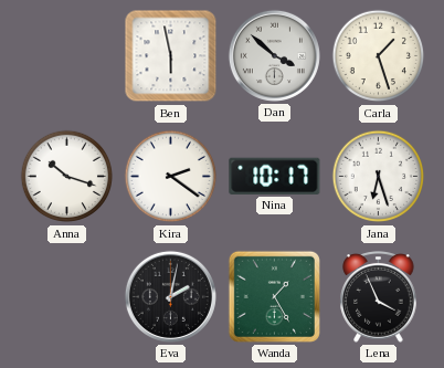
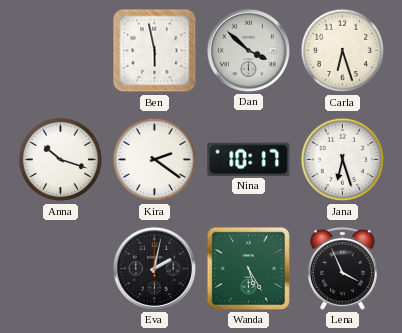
Carla: 1:27 -> 6:27 (343, 51)
Wanda: 1:25 -> 5:25 (248, 268)
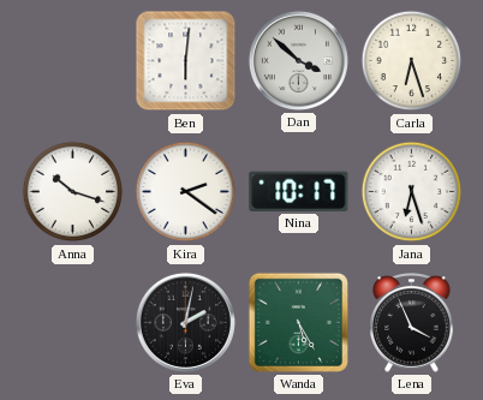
Ben: 5:58 -> 6:01 (186, 61)
